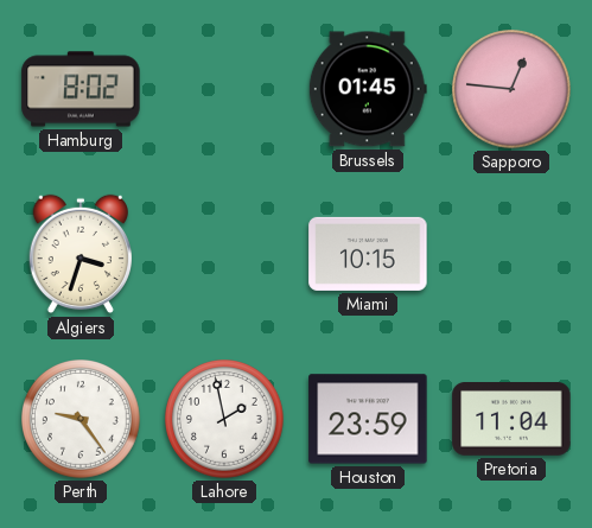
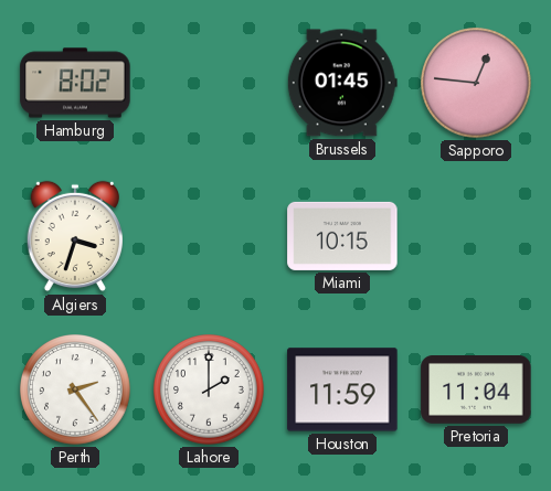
Perth: 9:24 -> 2:24 (75, 389)
Lahore: 1:58 -> 2:00 (209, 389)
Houston: 23:59 -> 11:59 (342, 389)
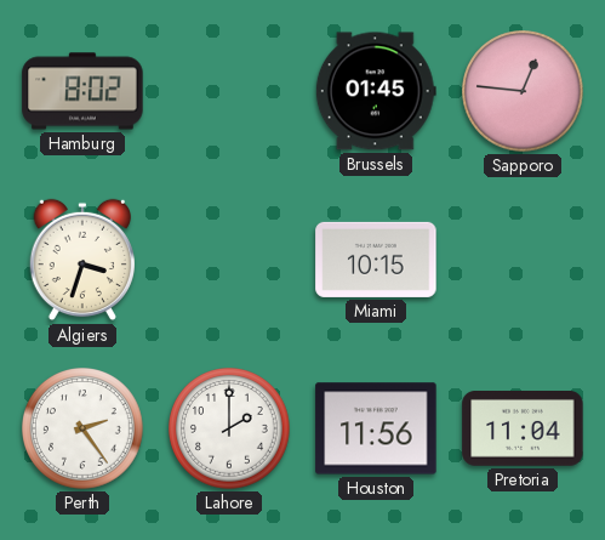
Houston: 11:59 -> 11:56 (376, 428)
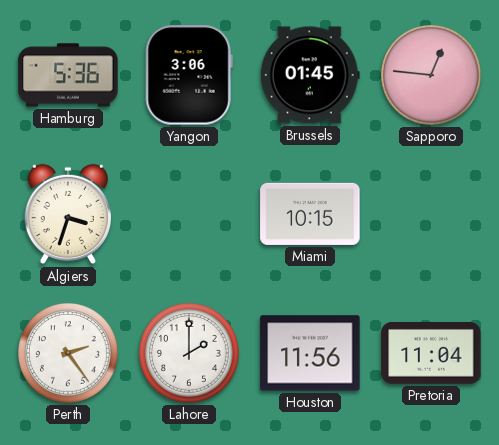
Hamburg: 8:02 -> 5:36 (68, 75)
Yangon: none -> 3:06 (189, 75)
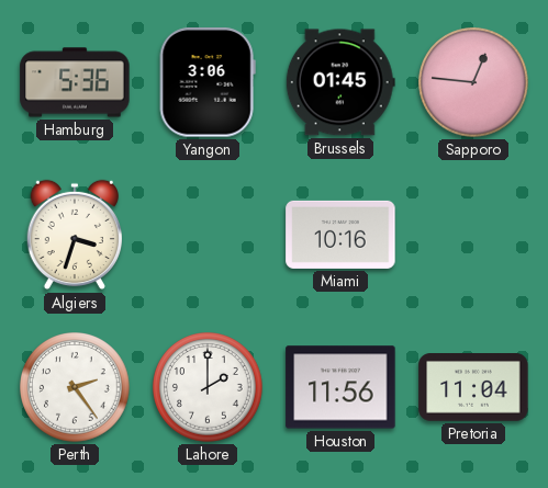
Miami: 10:15 -> 10:16 (340, 235)
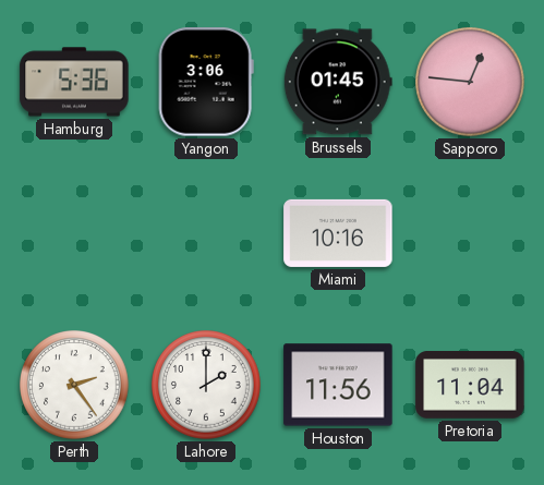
Algiers: 3:33 -> none (74, 235)
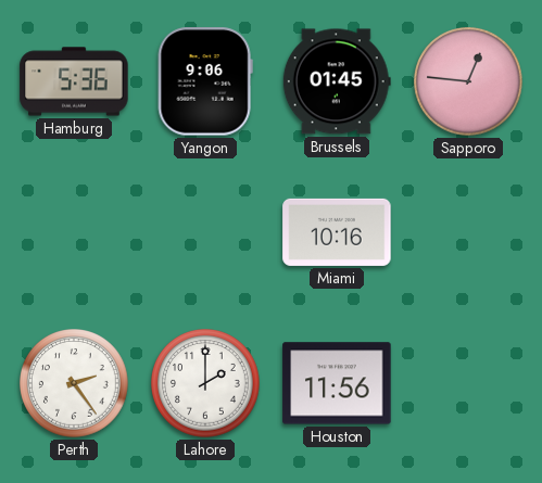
Yangon: 3:06 -> 9:06 (205, 81)
Pretoria: 11:04 -> none (470, 386)
